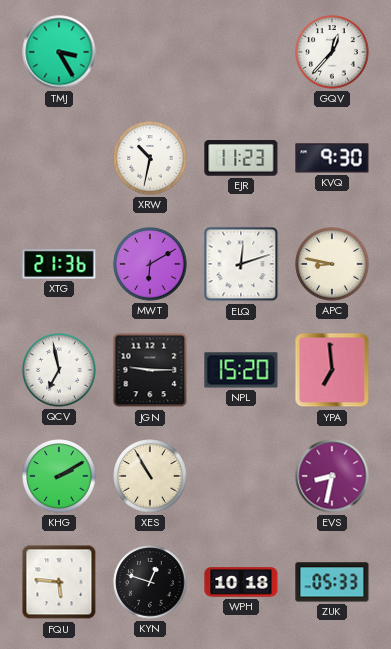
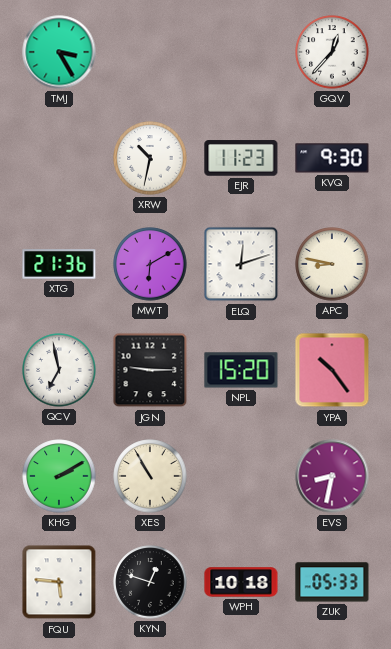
YPA: 6:59 -> 10:24 (332, 370)
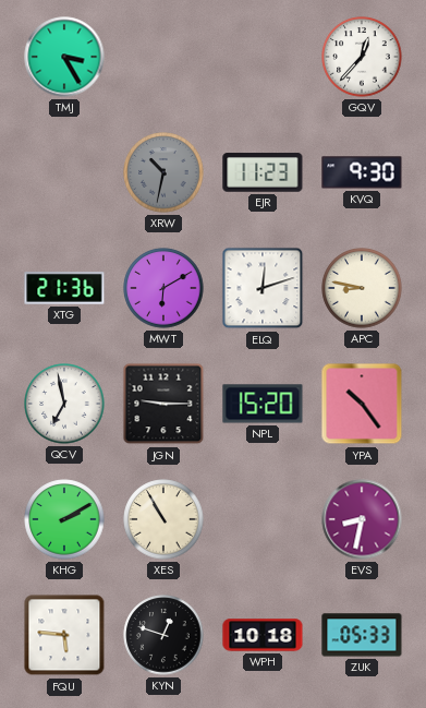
XRW dial: white -> grey (163, 172)
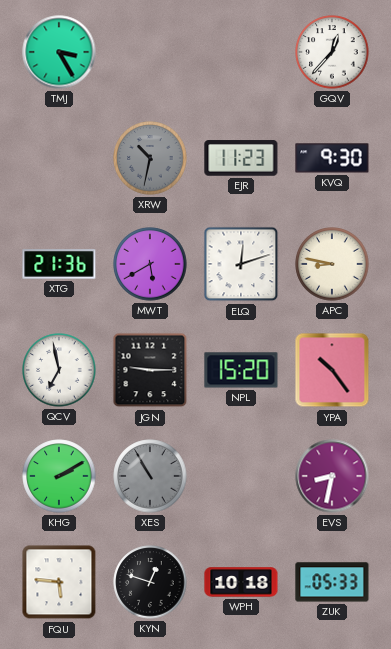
MWT: 6:10 -> 5:40 (150, 264)
XES dial: cream -> grey (150, 476)
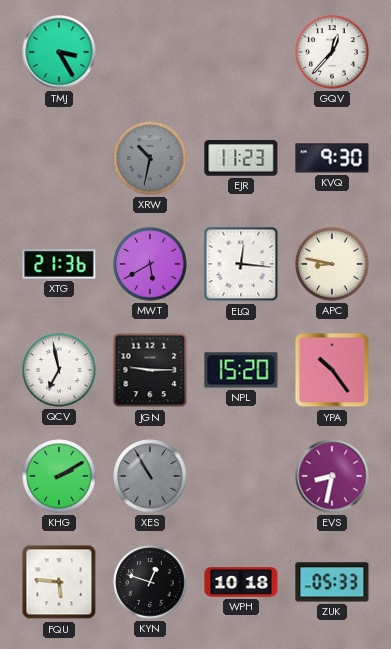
ELQ: 12:12 -> 12:16 (241, 264)
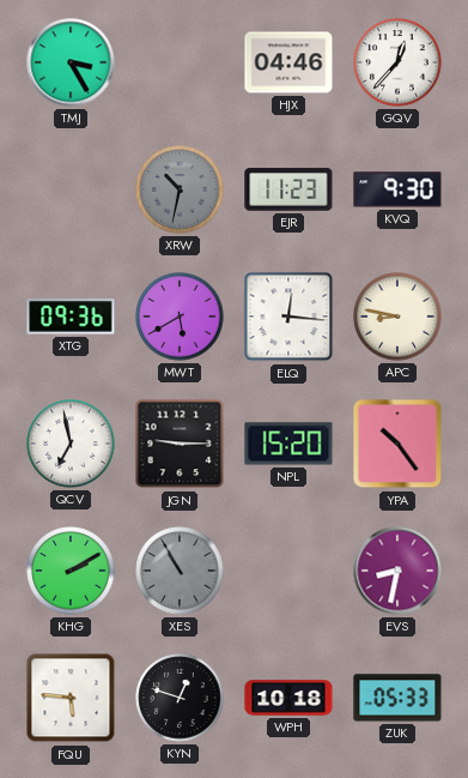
HJX: none -> 04:46 (288, 62)
XTG: 21:36 -> 09:36 (71, 316)
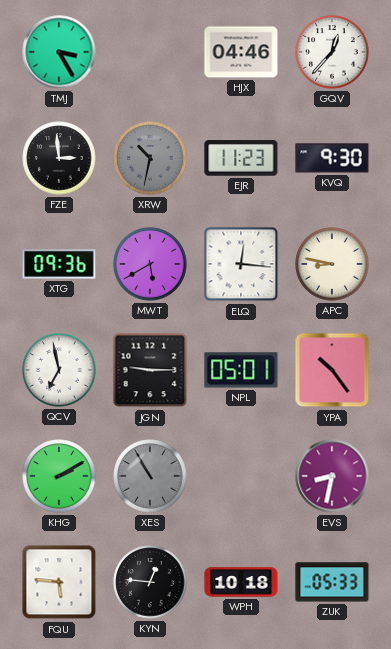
FZE: none -> 2:59 (59, 158)
NPL: 15:20 -> 05:01 (241, 370)
KYN: 12:48 -> 12:46 (150, 582)
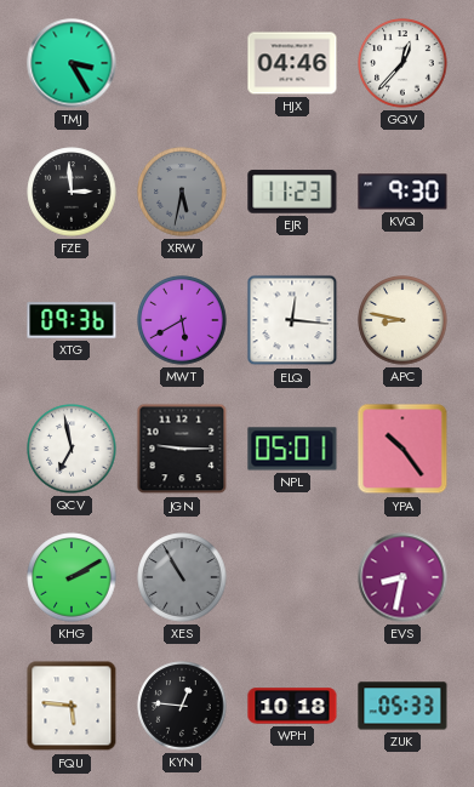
XRW: 10:32 -> 5:32 (182, 192)
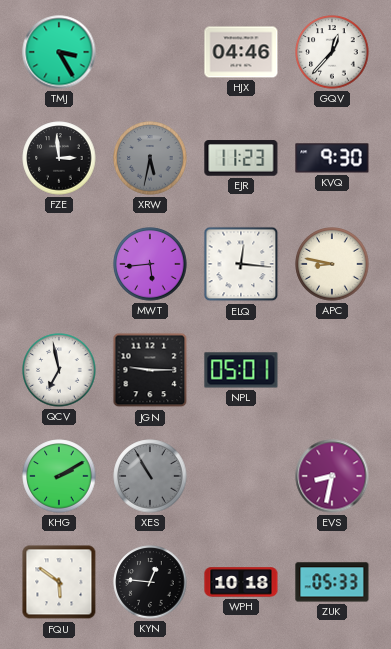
XTG: 09:36 -> none (72, 320)
MWT: 5:40 -> 5:44 (150, 264)
YPA: 10:24 -> none (402, 449)
FQU: 5:46 -> 5:51 (59, 582)
